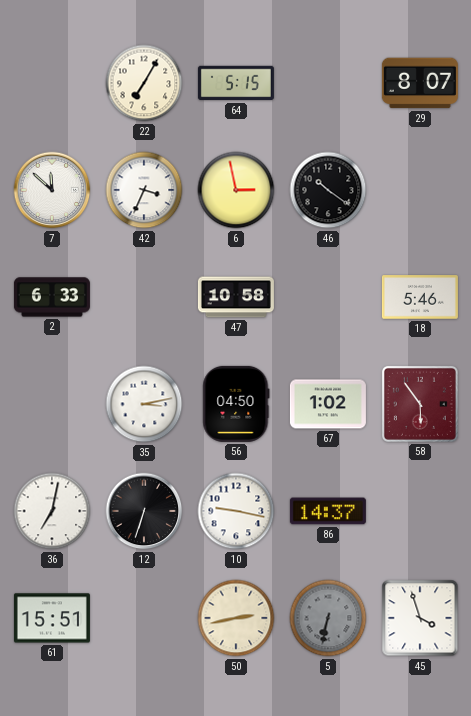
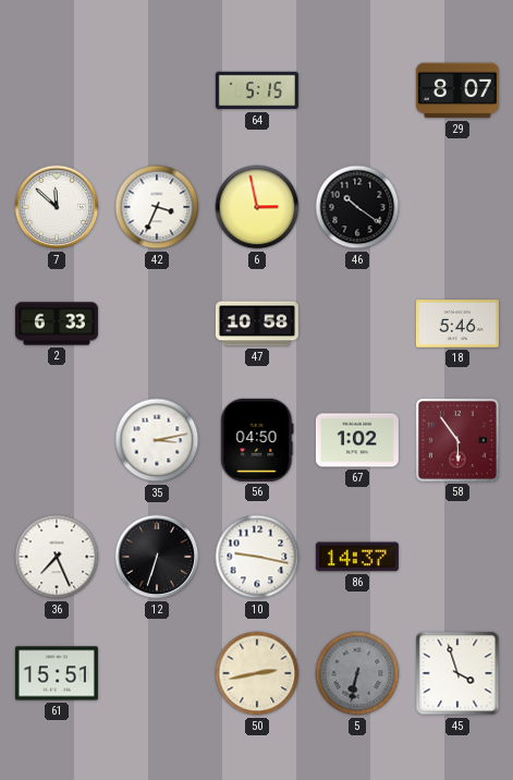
22: 7:05 -> none (144, 83)
36: 7:02 -> 7:26 (57, 557)
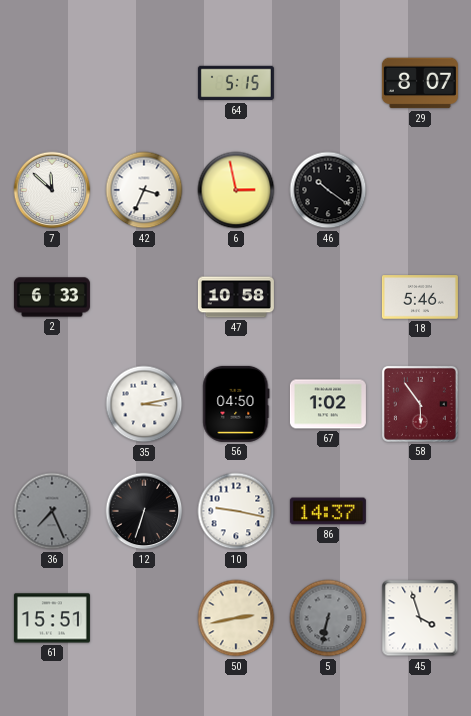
36 dial: white -> grey (52, 511)
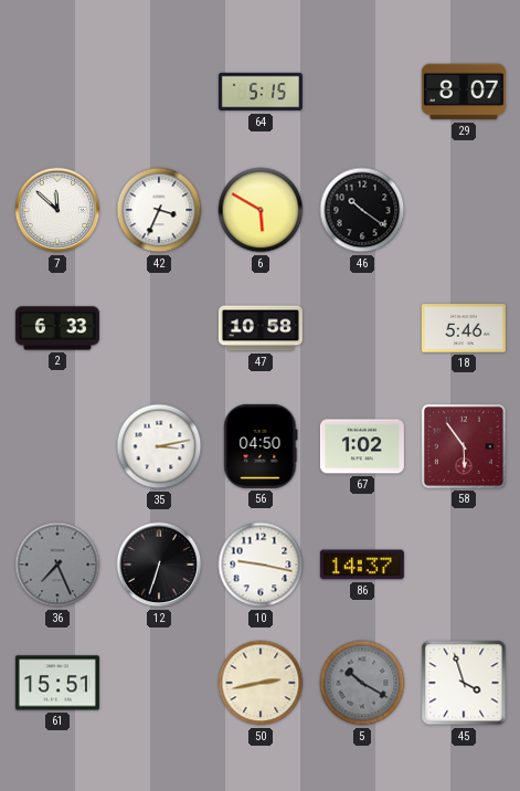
6: 2:58 -> 5:50 (261, 210)
5: 6:32 -> 10:20 (362, 683)
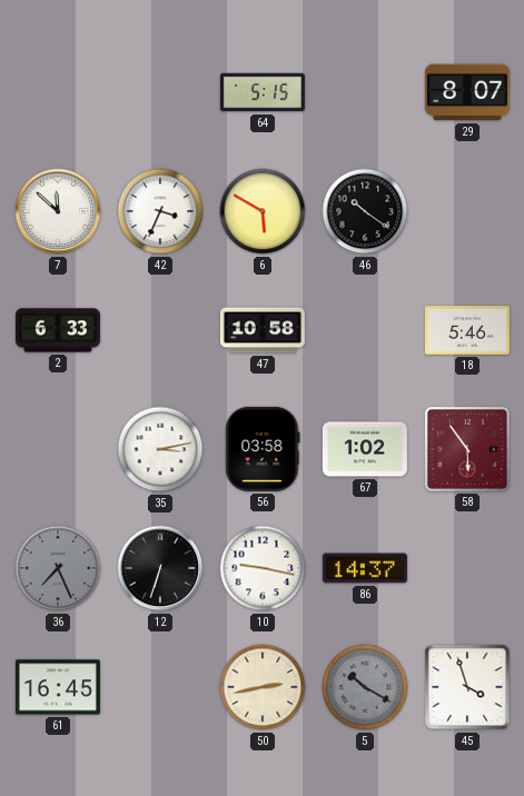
56: 04:50 -> 03:58 (263, 449)
61: 15:51 -> 16:45 (58, 687)
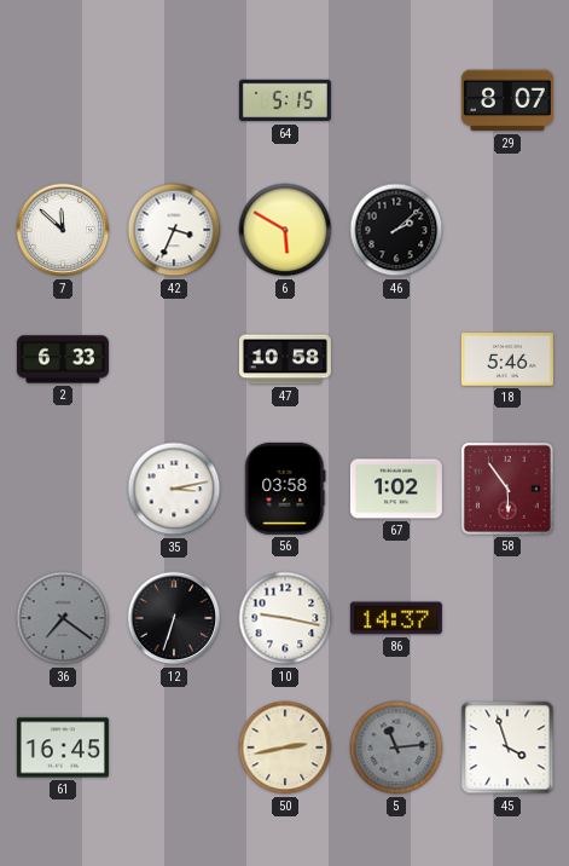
46: 10:21 -> 2:08 (396, 230)
36: 7:26 -> 7:21 (63, 618)
5: 10:20 -> 11:14 (396, 747)
